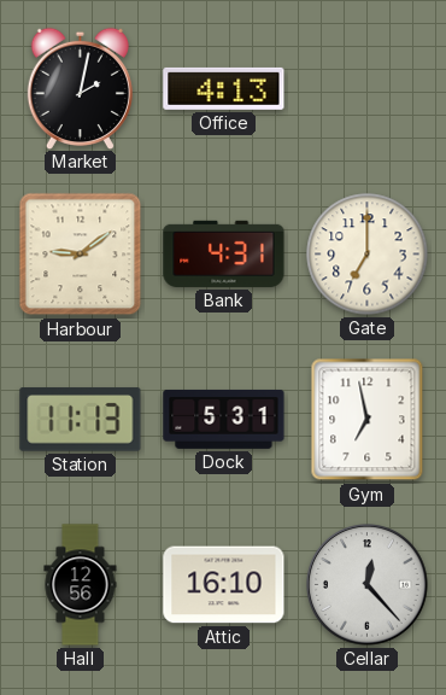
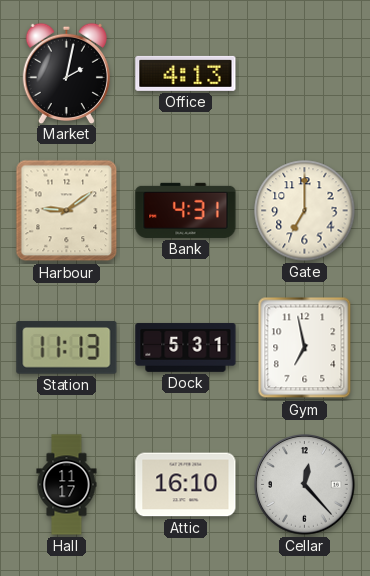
Hall: 12:56 -> 11:17 (67, 485)
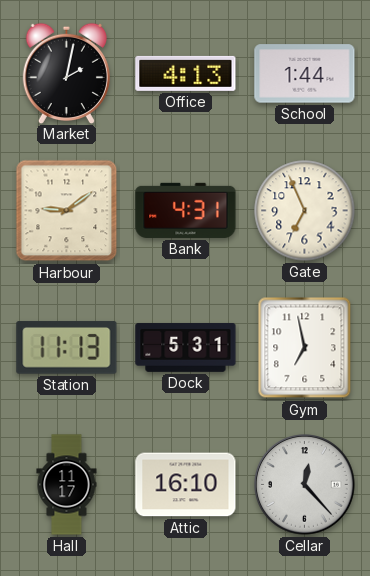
School: none -> 1:44 (305, 74)
Gate: 7:00 -> 6:56 (305, 211)
